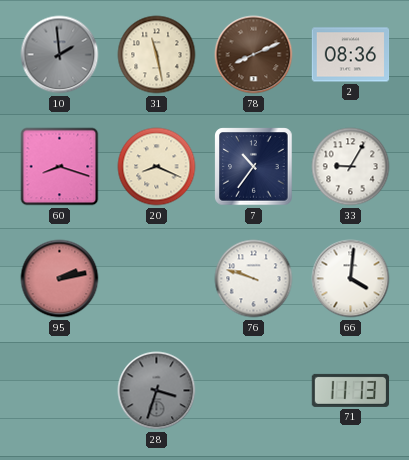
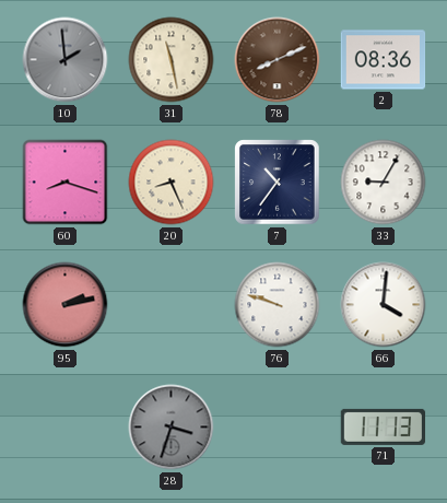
20: 8:19 -> 8:26 (172, 183)
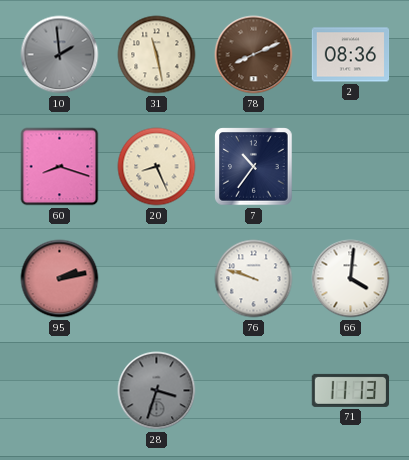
33: 9:05 -> none (384, 183)
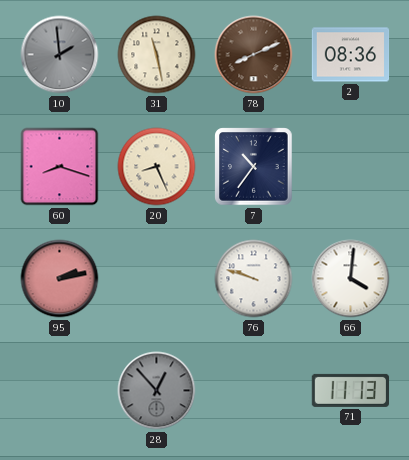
28: 3:33 -> 12:53 (157, 391)
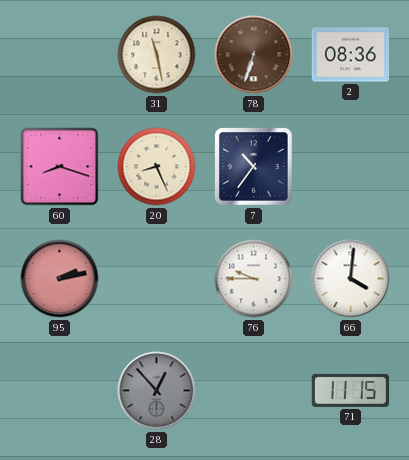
10: 1:59 -> none (60, 55)
78: 8:11 -> 6:33 (254, 55)
76: 9:48 -> 9:45 (254, 279)
71: 11:13 -> 11:15 (351, 390)
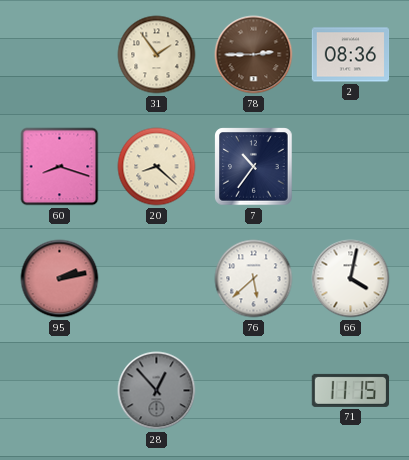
31: 11:28 -> 1:54 (157, 55)
78: 6:33 -> 2:45 (254, 55)
20: 8:26 -> 8:22 (157, 167)
76: 9:45 -> 5:38 (254, 279)
66: 4:01 -> 4:02 (351, 279)
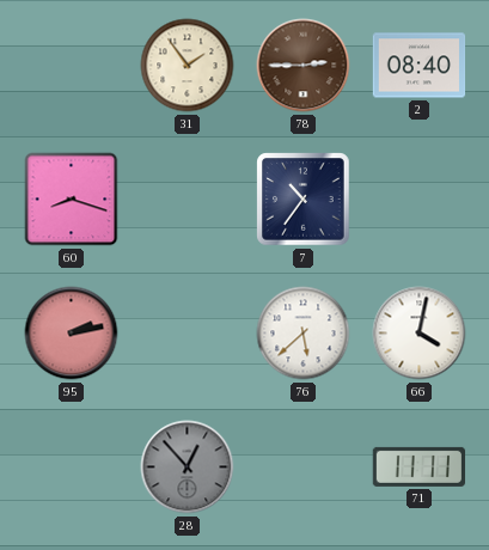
2: 08:36 -> 08:40 (420, 66)
20: 8:22 -> none (157, 167)
71: 11:15 -> 11:11 (420, 466)
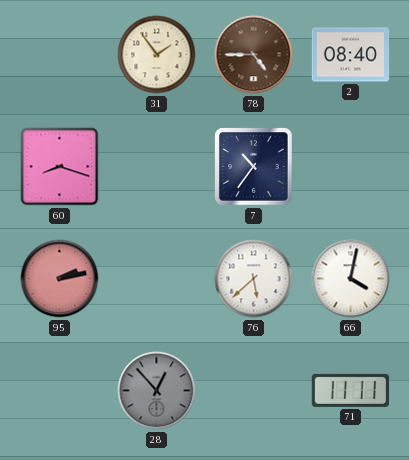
78: 2:45 -> 4:45 (254, 55)
